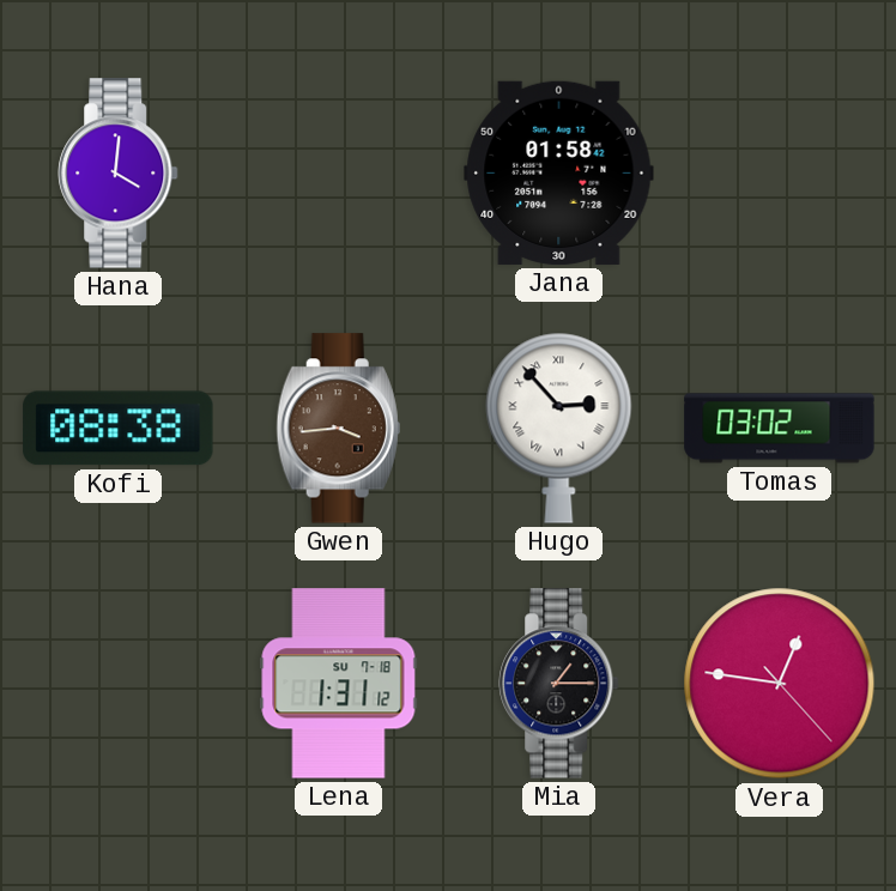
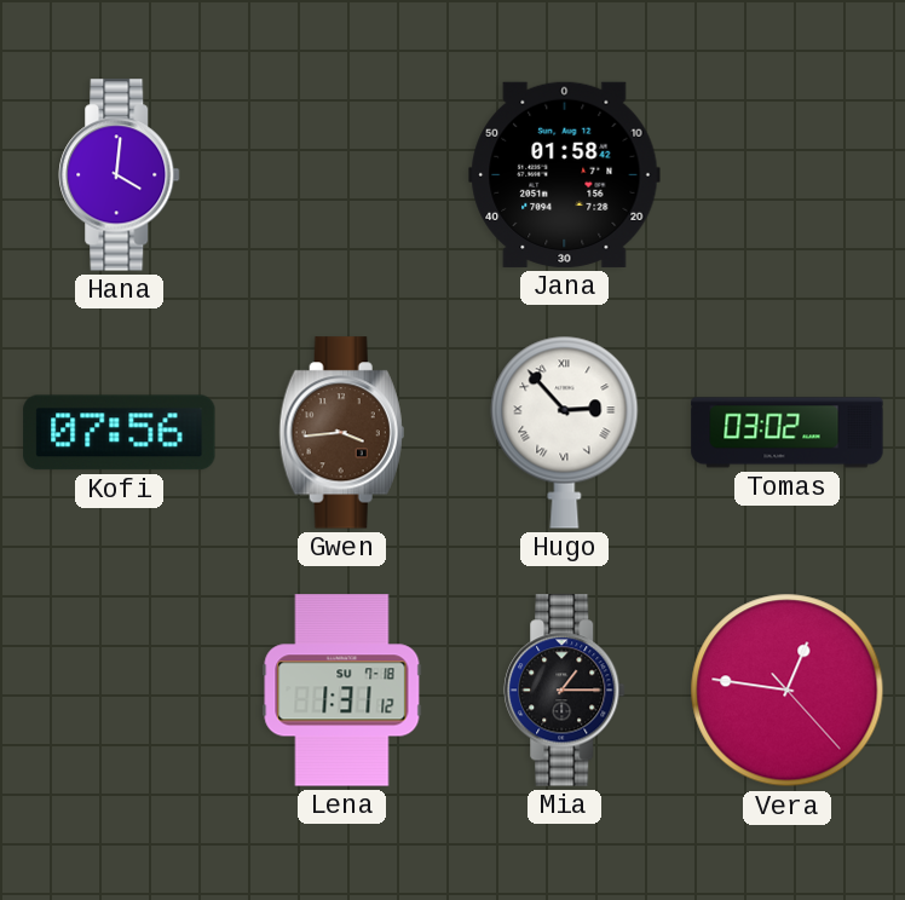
Kofi: 08:38 -> 07:56 (120, 433)
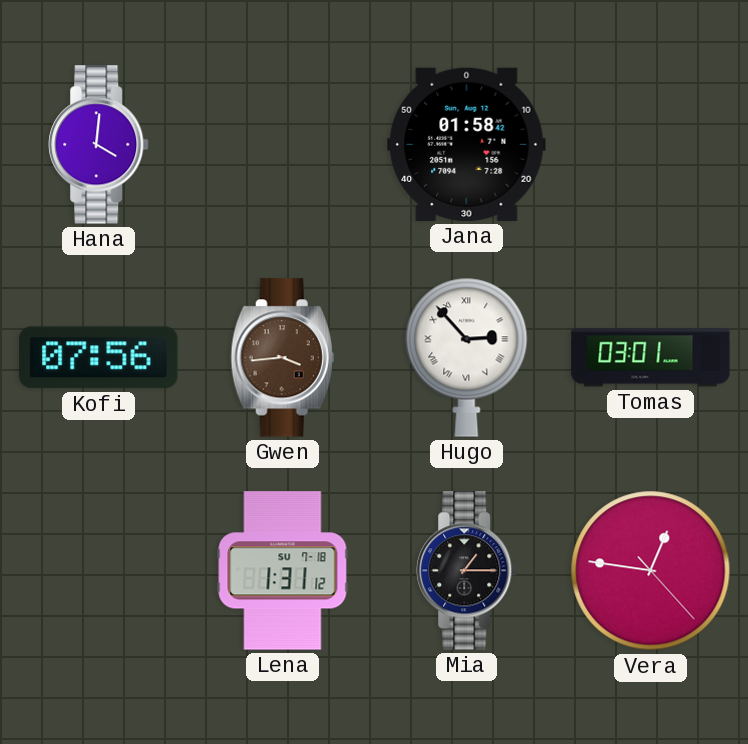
Tomas: 03:02 -> 03:01 (651, 358)
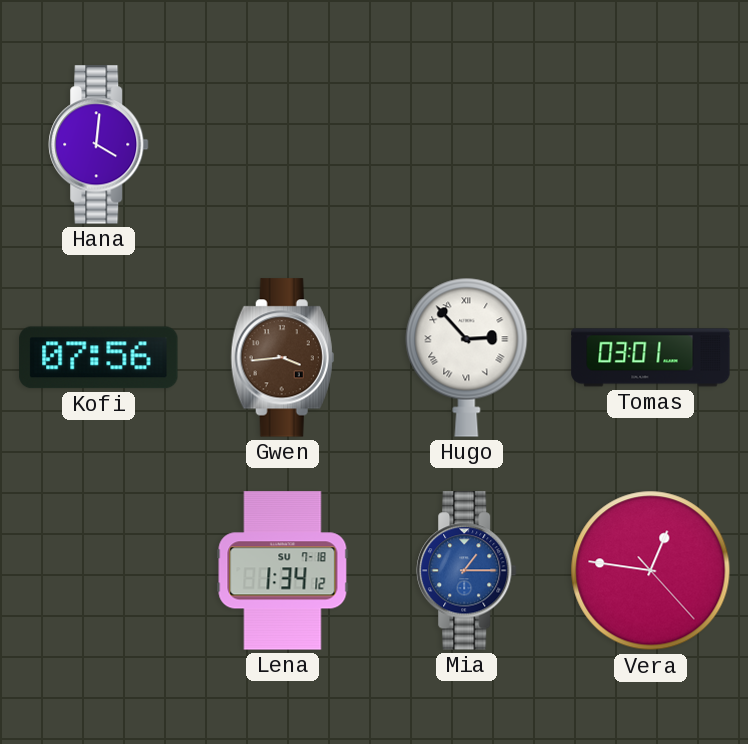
Jana: 01:58 -> none (467, 144)
Lena: 1:31 -> 1:34 (283, 571)
Mia dial: black -> blue (467, 571)
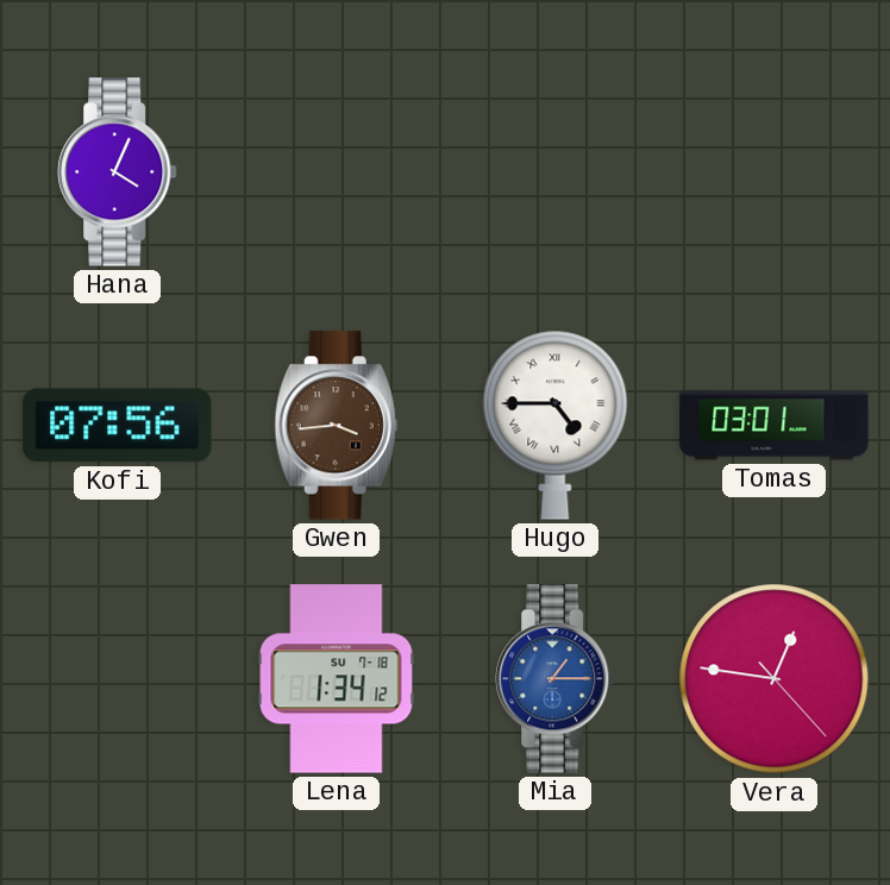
Hana: 4:01 -> 4:04 (118, 172)
Hugo: 2:53 -> 4:45 (556, 425)
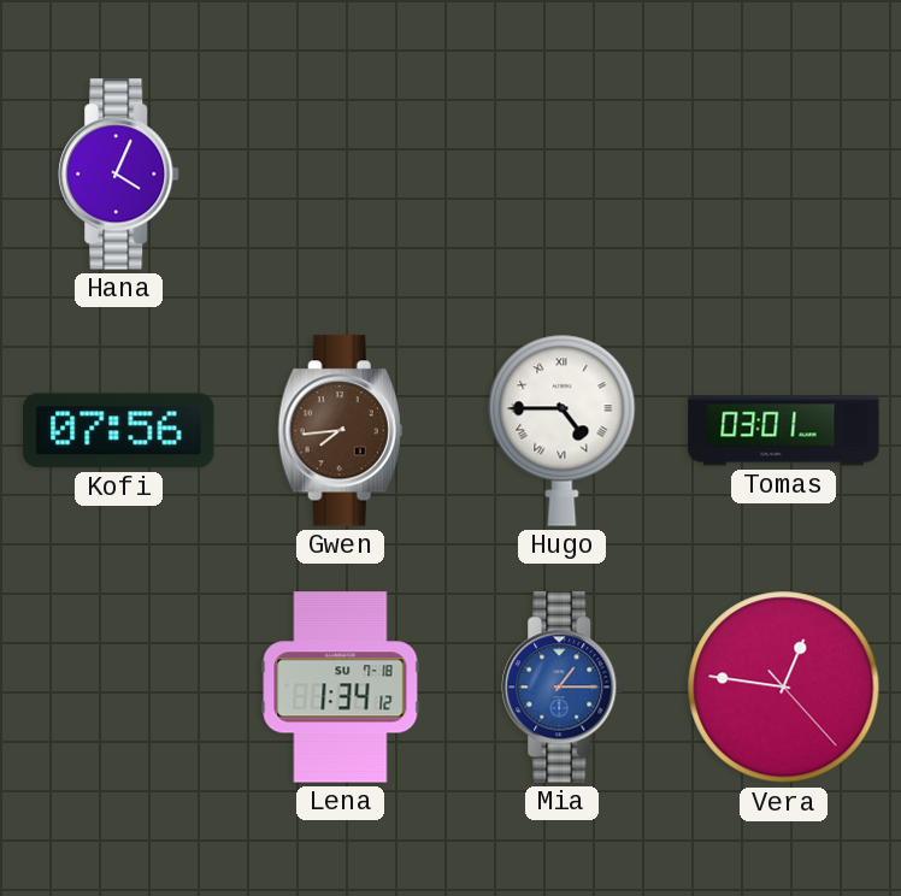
Gwen: 3:44 -> 7:44 (340, 431)
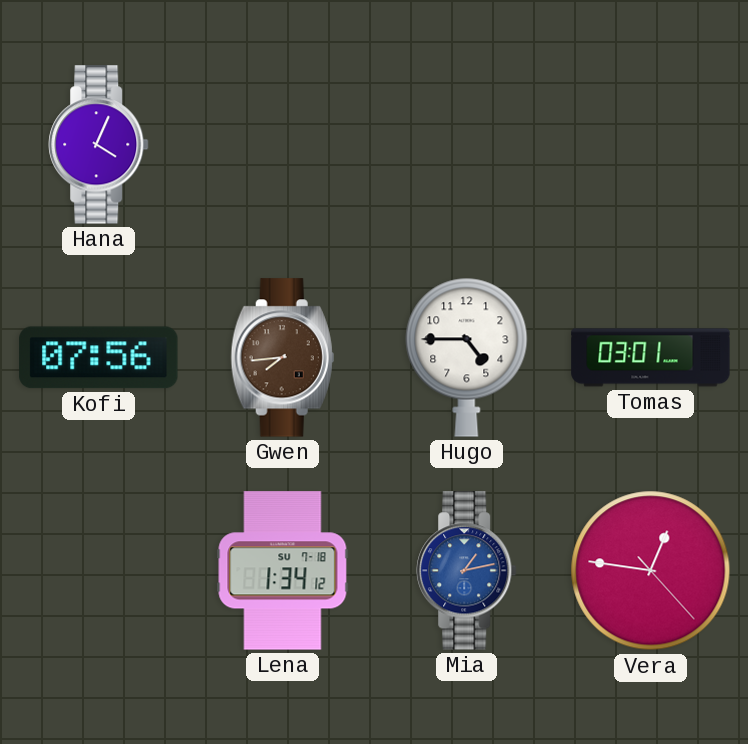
Hugo numerals: Roman -> Arabic (467, 357)
Mia: 1:15 -> 1:13 (467, 571)
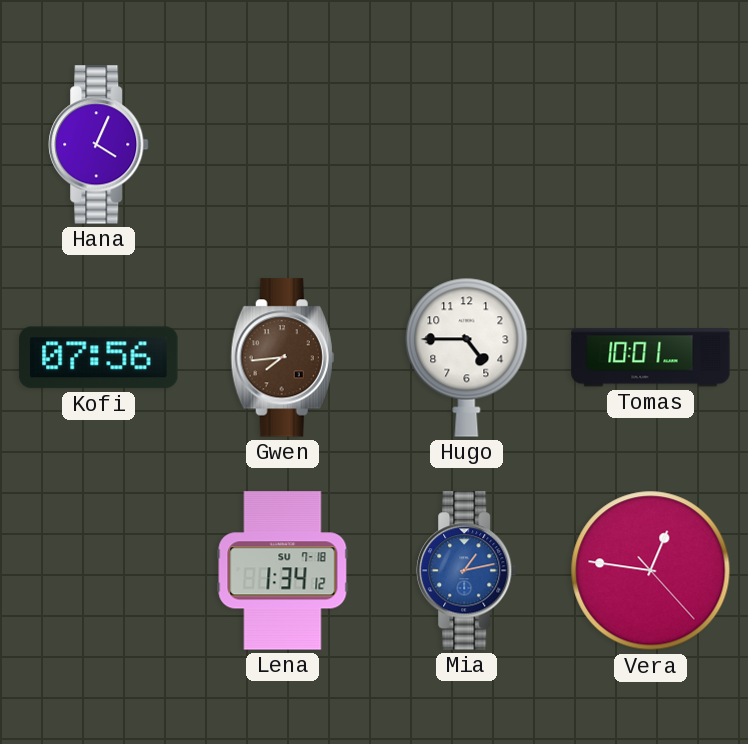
Tomas: 03:01 -> 10:01 (651, 358)
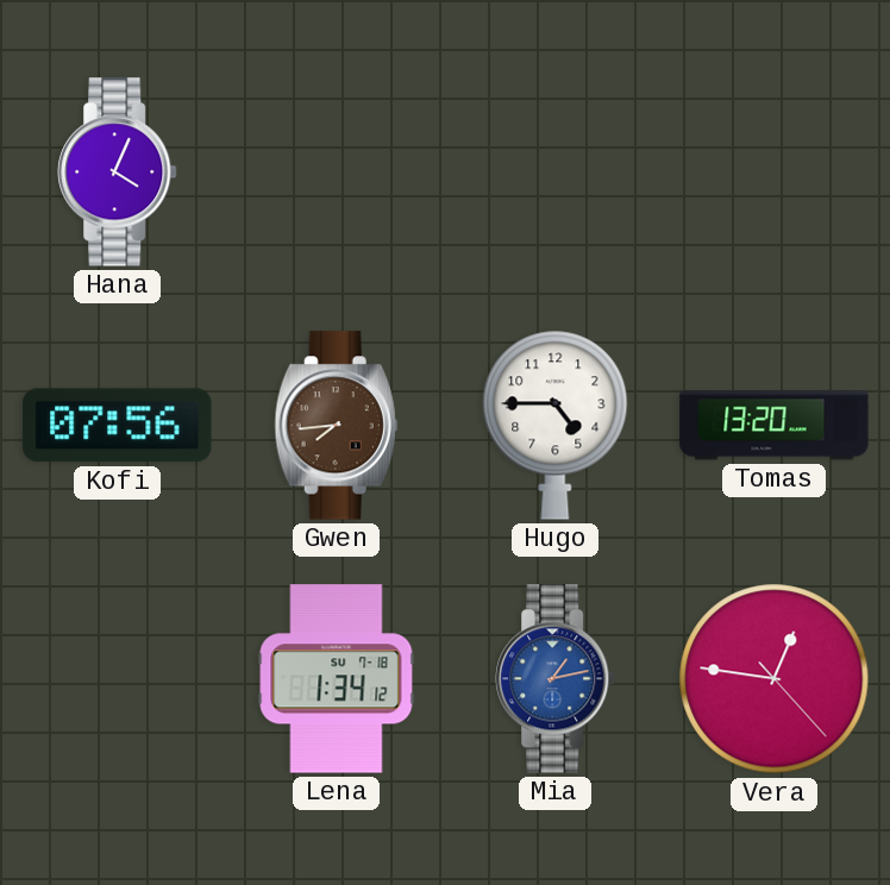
Tomas: 10:01 -> 13:20 (775, 426)
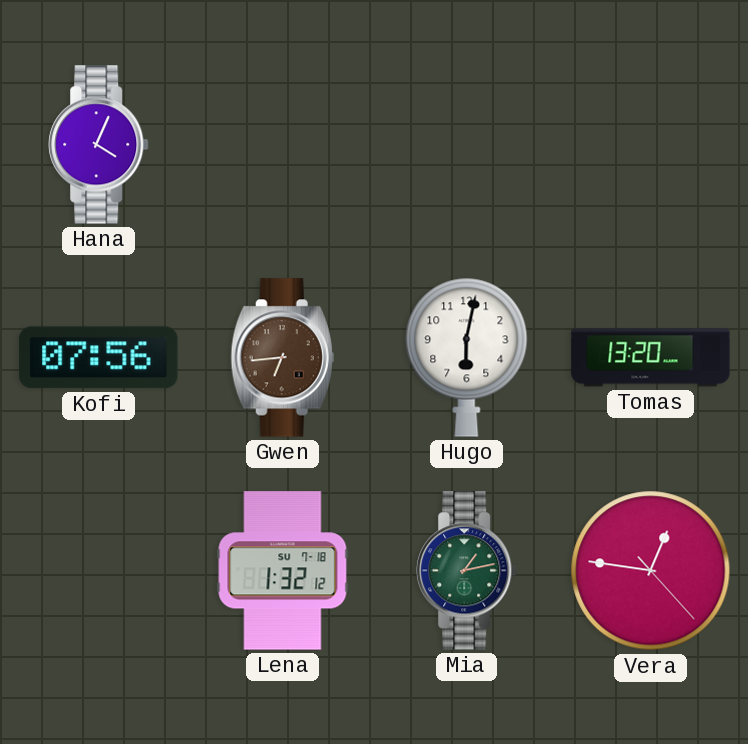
Gwen: 7:44 -> 6:44 (282, 358)
Hugo: 4:45 -> 6:02 (467, 357)
Lena: 1:34 -> 1:32 (283, 571)
Mia dial: blue -> green (467, 571)
